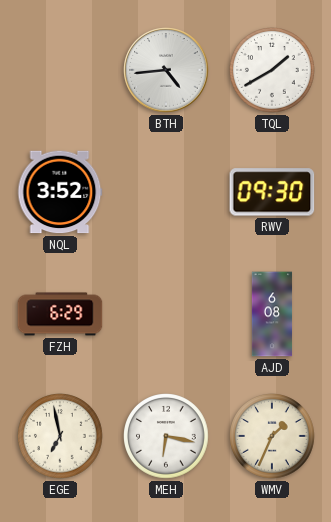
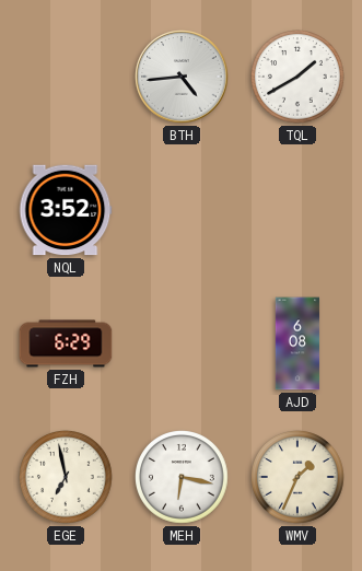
RWV: 09:30 -> none (272, 192)
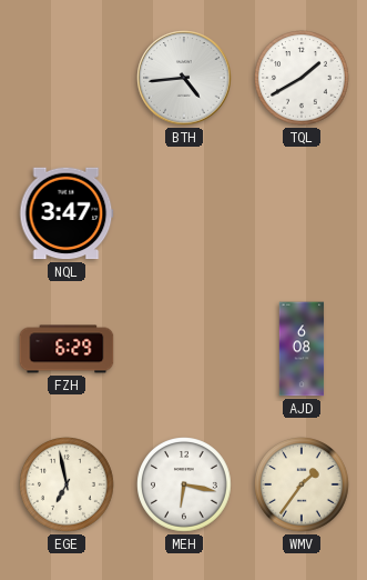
NQL: 3:52 -> 3:47 (67, 213)
WMV: 1:34 -> 1:36 (303, 486)
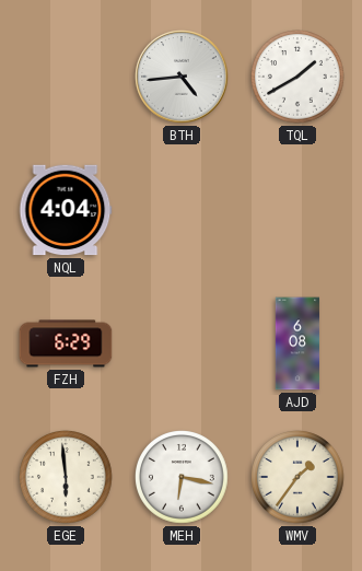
NQL: 3:47 -> 4:04 (66, 210)
EGE: 6:58 -> 5:59 (67, 478)
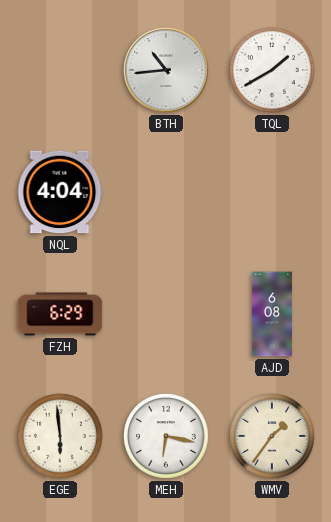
BTH: 4:44 -> 10:44 (166, 70)
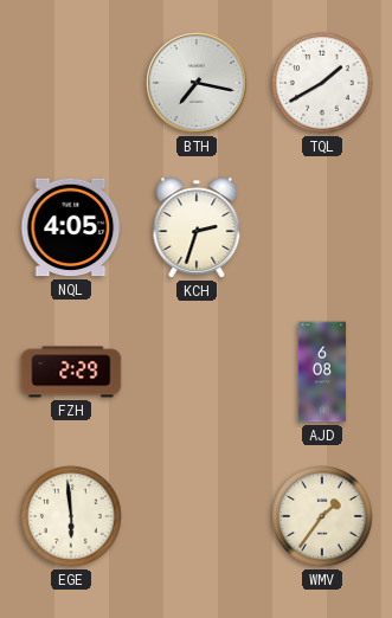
BTH: 10:44 -> 7:17 (197, 83)
NQL: 4:04 -> 4:05 (71, 227)
KCH: none -> 2:33 (197, 227)
FZH: 6:29 -> 2:29 (71, 372)
MEH: 6:17 -> none (167, 437)
